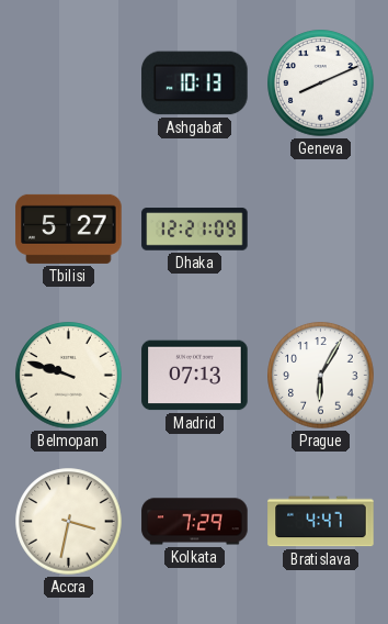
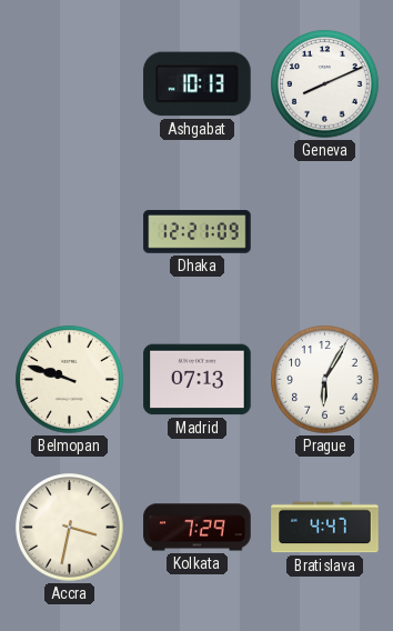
Tbilisi: 5:27 -> none (69, 229)
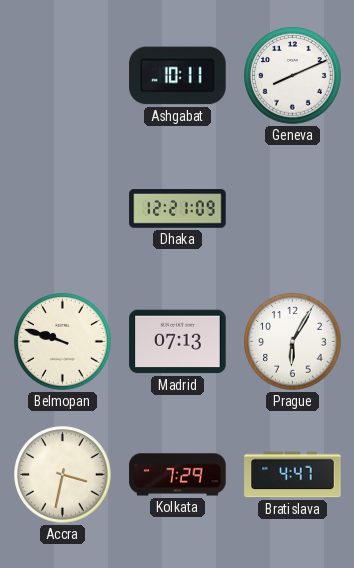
Ashgabat: 10:13 -> 10:11 (178, 76)
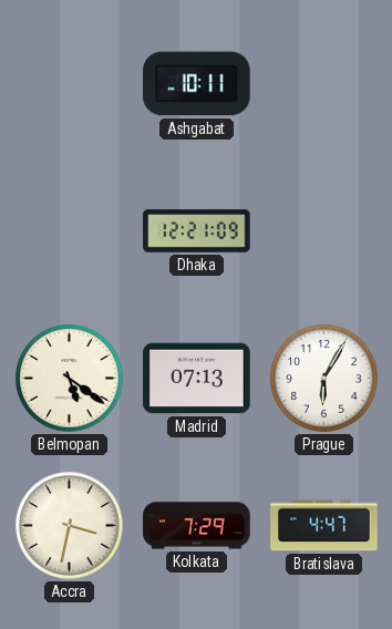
Geneva: 8:11 -> none (293, 76)
Belmopan: 9:48 -> 5:21 (70, 379)
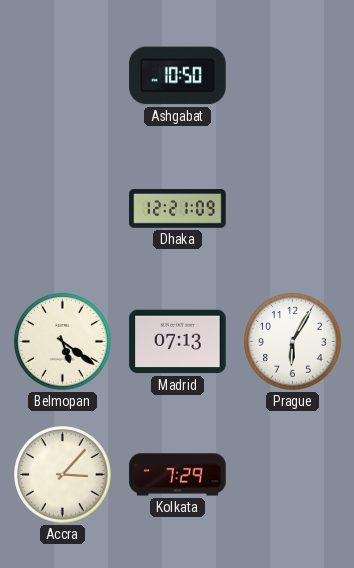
Ashgabat: 10:11 -> 10:50 (178, 76)
Accra: 3:32 -> 3:07 (63, 475)
Bratislava: 4:47 -> none (324, 526)
